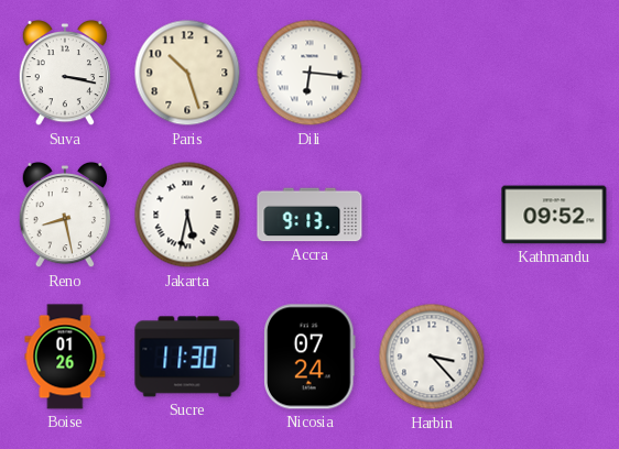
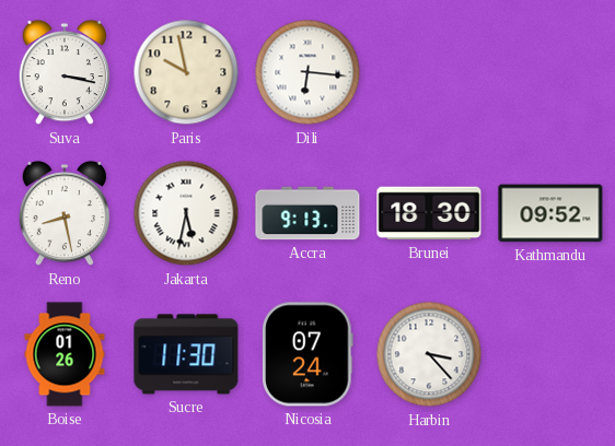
Paris: 10:27 -> 9:58 (186, 72)
Brunei: none -> 18:30 (429, 213)
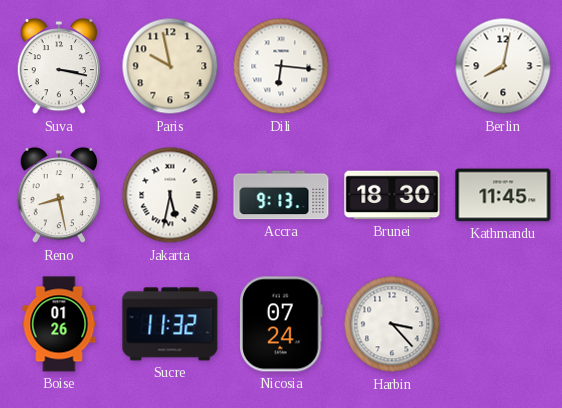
Berlin: none -> 8:02 (503, 66)
Kathmandu: 09:52 -> 11:45 (503, 195)
Sucre: 11:30 -> 11:32 (170, 324)
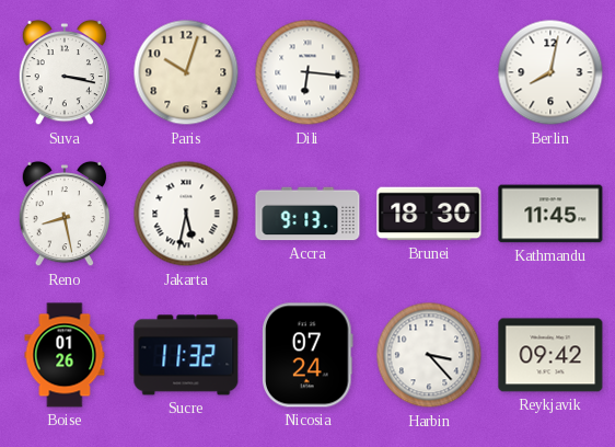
Paris: 9:58 -> 10:03 (186, 72)
Reykjavik: none -> 09:42 (550, 355)
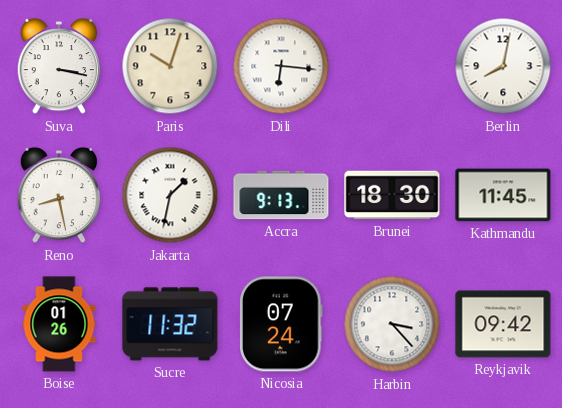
Jakarta: 5:32 -> 1:32 (170, 195)
